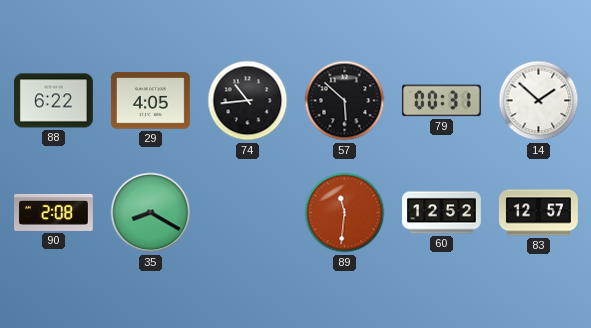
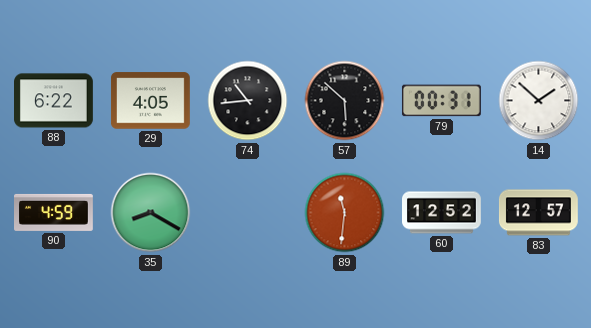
90: 2:08 -> 4:59 (54, 212)
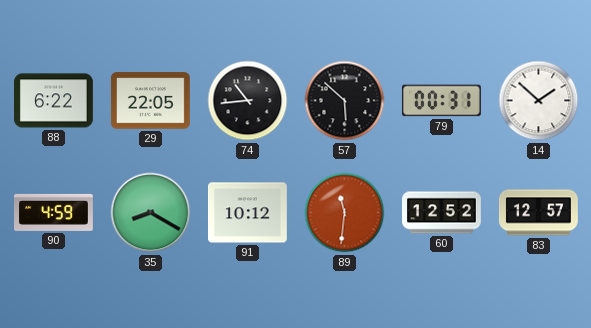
29: 4:05 -> 22:05 (150, 101)
91: none -> 10:12 (248, 213)
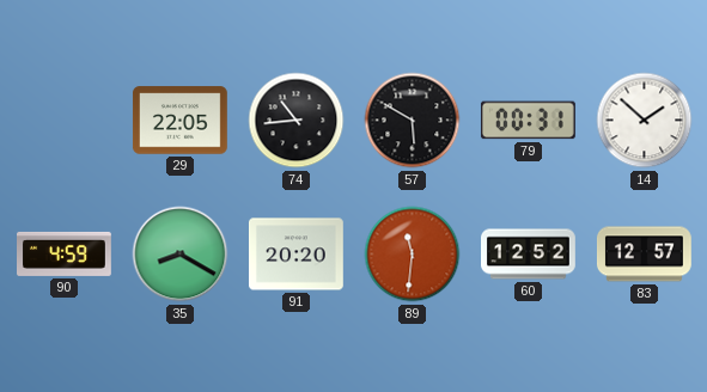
88: 6:22 -> none (54, 101)
57: 5:52 -> 5:50 (413, 121)
91: 10:12 -> 20:20 (297, 255)
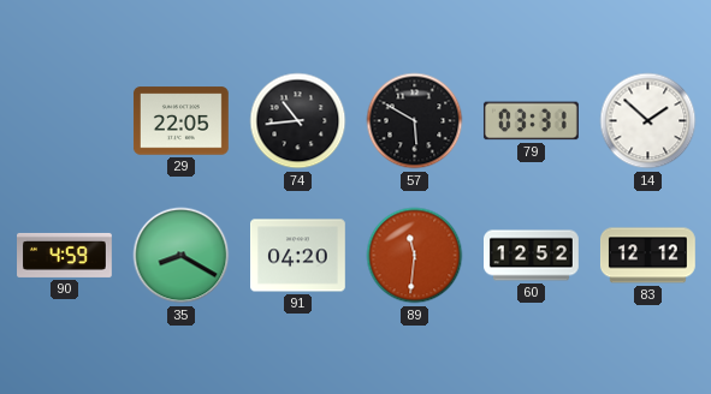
79: 00:31 -> 03:31 (531, 121)
91: 20:20 -> 04:20 (298, 256)
83: 12:57 -> 12:12 (648, 256)
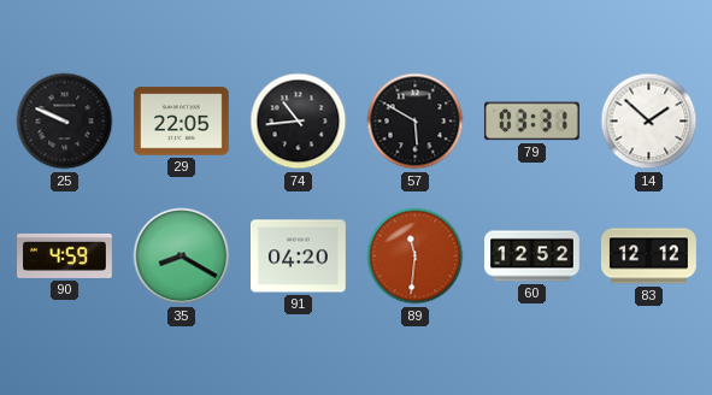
25: none -> 9:49 (65, 122)
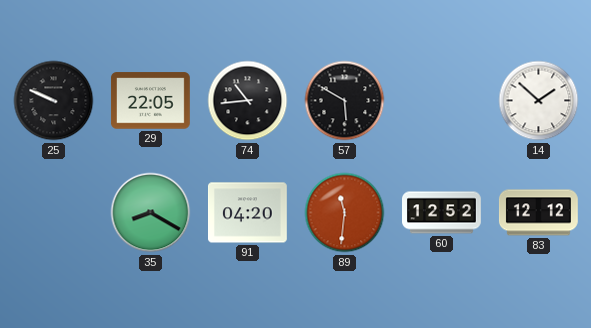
79: 03:31 -> none (531, 122)
90: 4:59 -> none (65, 255)
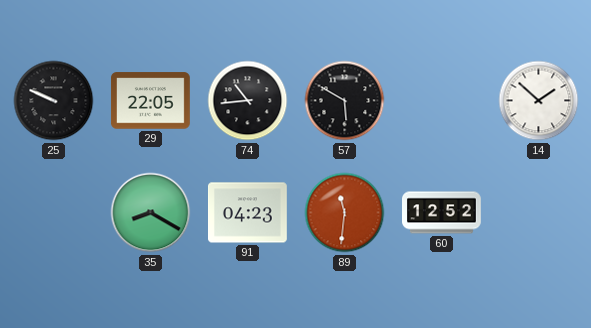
91: 04:20 -> 04:23 (248, 213)
83: 12:12 -> none (539, 213)
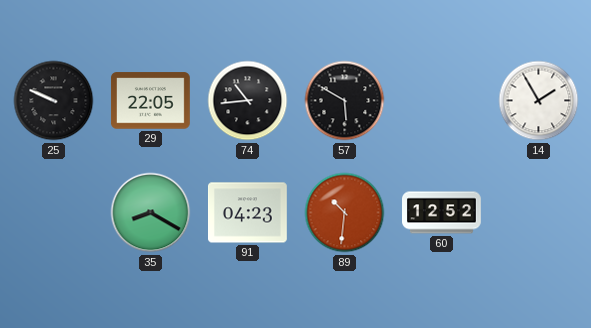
14: 1:52 -> 1:55 (539, 101)
89: 11:31 -> 10:31 (345, 213)
